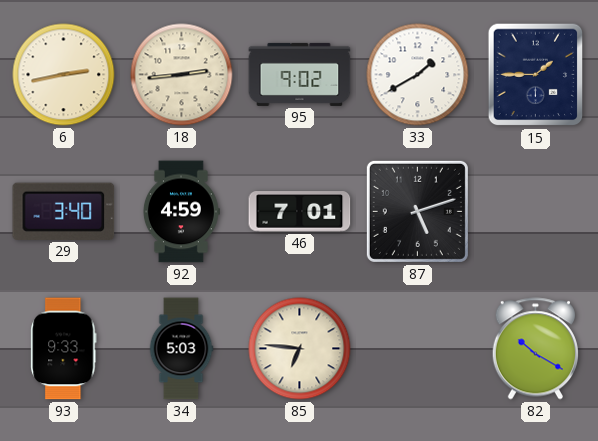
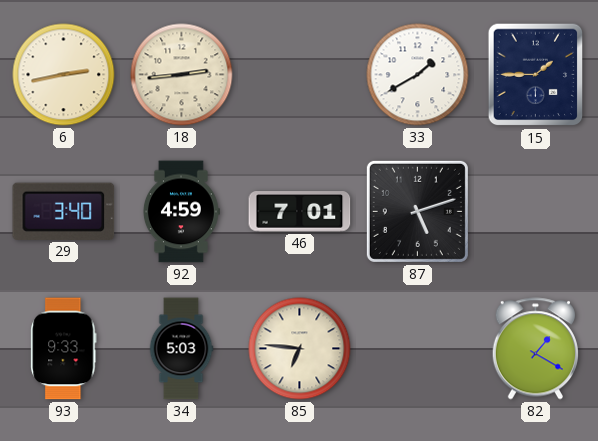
95: 9:02 -> none (300, 74)
82: 10:20 -> 1:20 (535, 349)
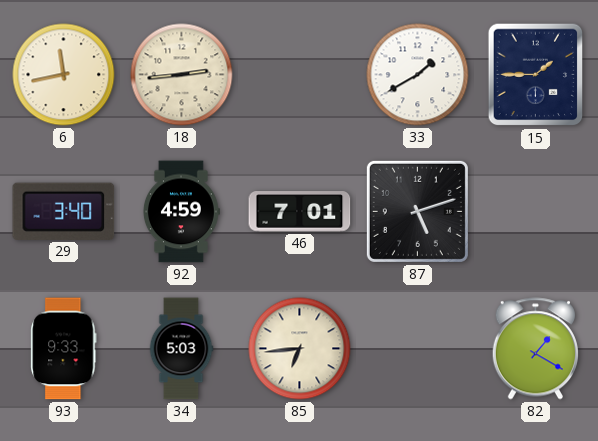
6: 2:43 -> 11:43 (64, 75)
85: 6:46 -> 6:44 (300, 349)
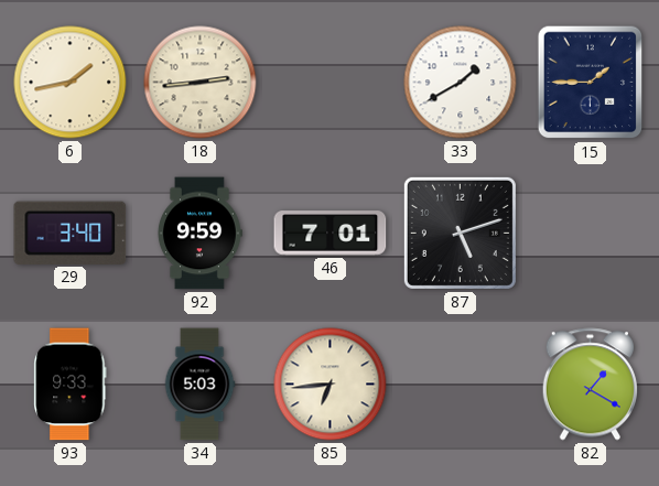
6: 11:43 -> 1:43 (71, 83)
92: 4:59 -> 9:59 (199, 234)
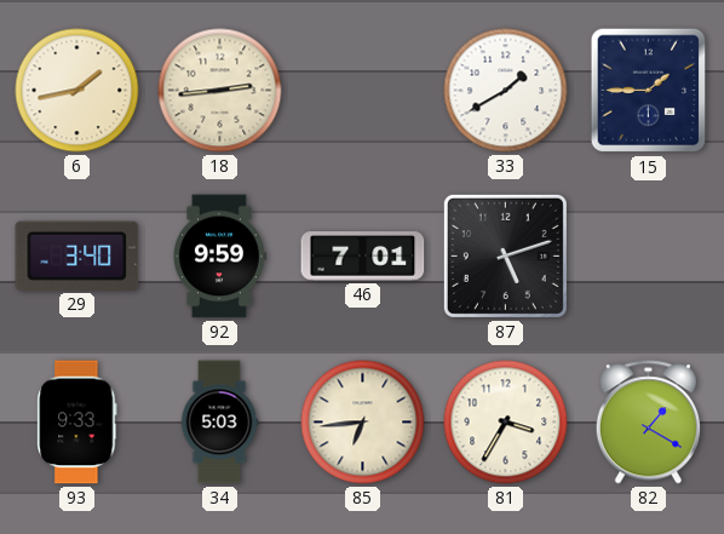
81: none -> 3:35 (506, 423)
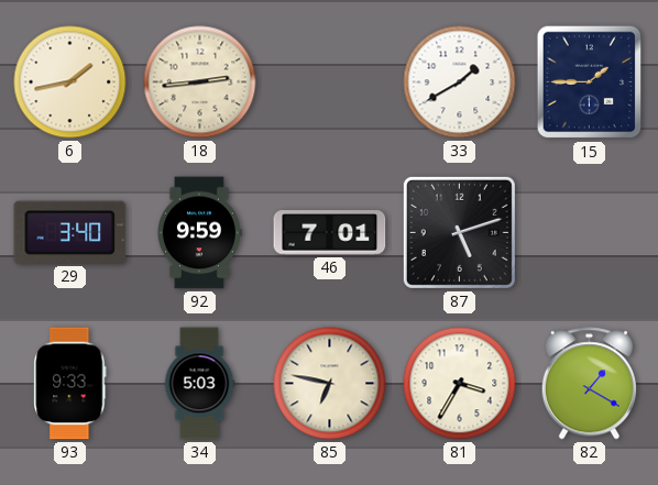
85: 6:44 -> 6:47 (330, 384)
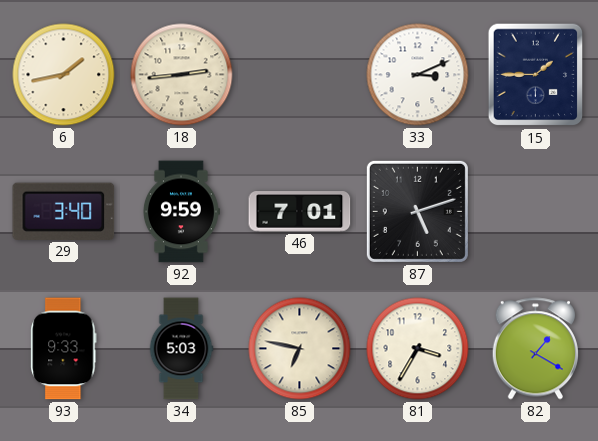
33: 1:40 -> 3:11 (418, 75)
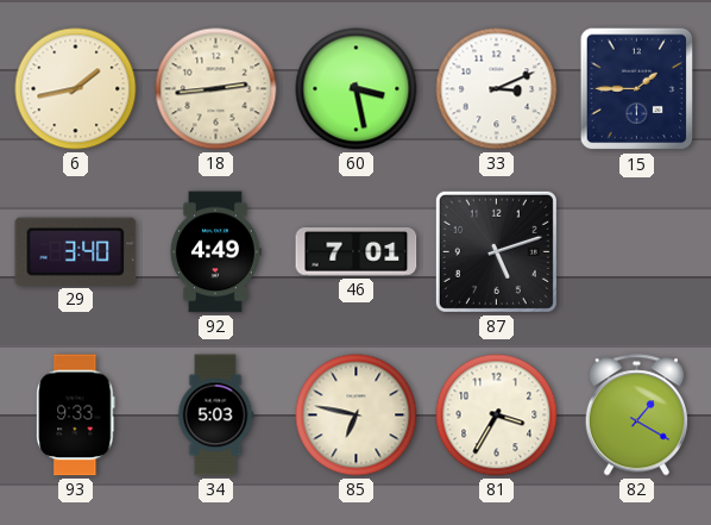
60: none -> 3:28 (357, 89)
92: 9:59 -> 4:49 (215, 252)
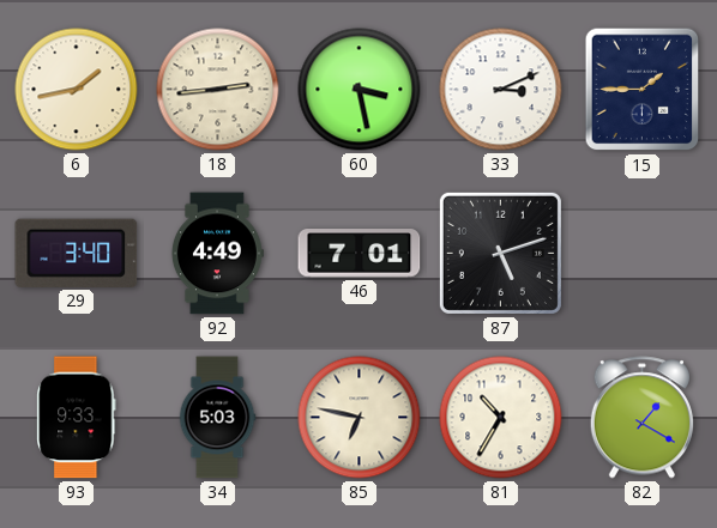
81: 3:35 -> 10:35 (501, 418)
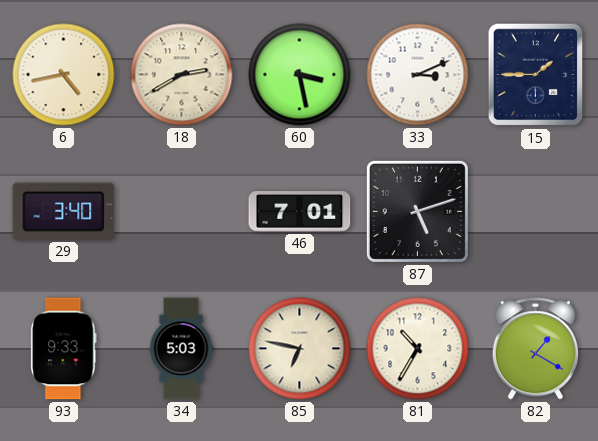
6: 1:43 -> 4:43 (64, 75)
18: 2:44 -> 2:40 (182, 75)
92: 4:49 -> none (217, 254)
